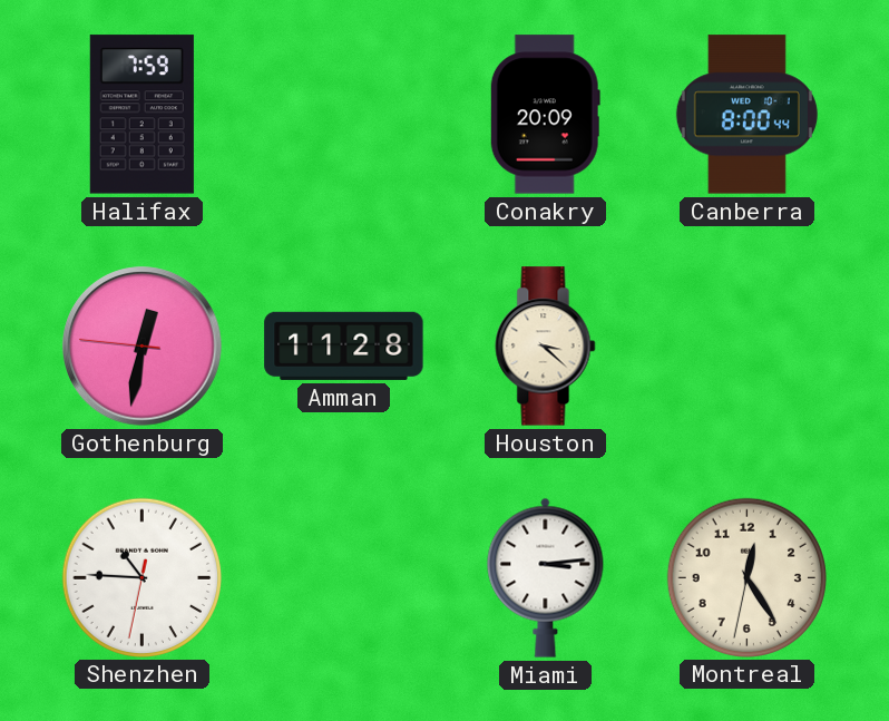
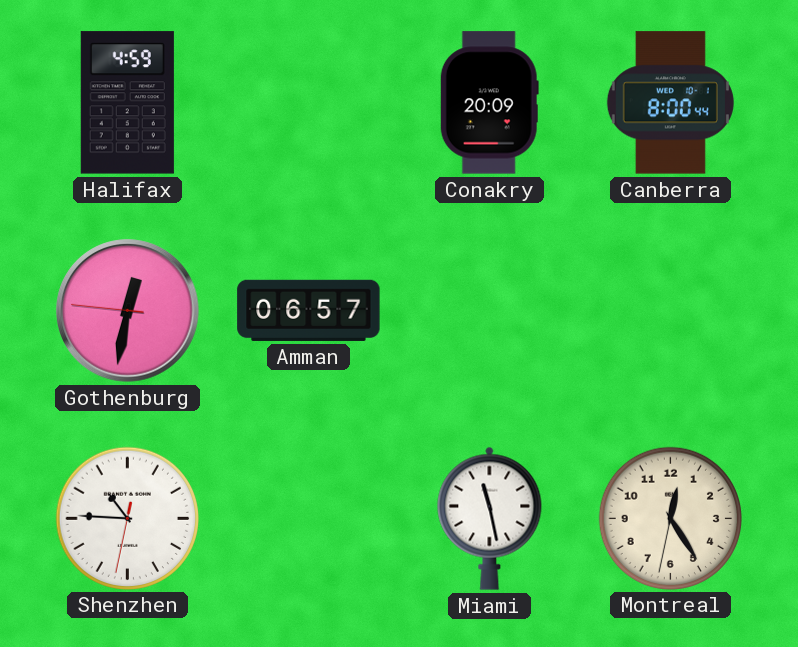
Halifax: 7:59 -> 4:59 (127, 103)
Amman: 11:28 -> 06:57 (309, 310)
Houston: 3:22 -> none (546, 347)
Miami: 3:14 -> 11:28 (490, 518)
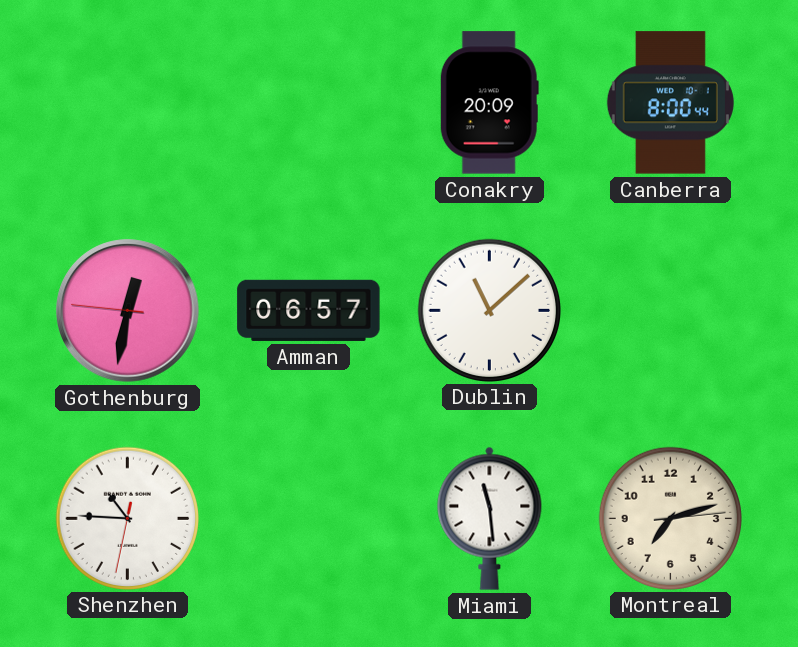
Halifax: 4:59 -> none (127, 103)
Dublin: none -> 11:08 (490, 310)
Miami: 11:28 -> 11:29 (490, 518)
Montreal: 12:24 -> 7:12 (671, 518)
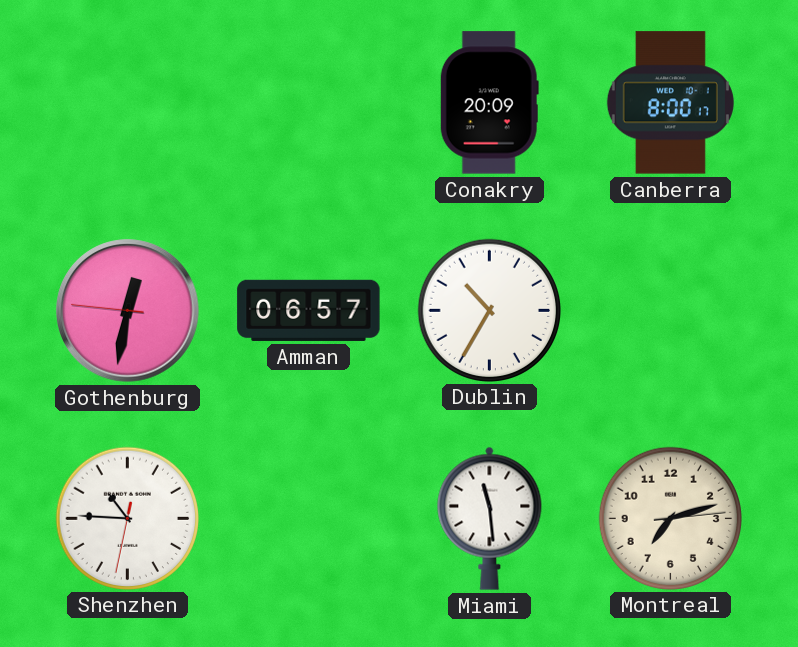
Canberra: 8:00:44 -> 8:00:17 (670, 103)
Dublin: 11:08 -> 10:35 (490, 310)
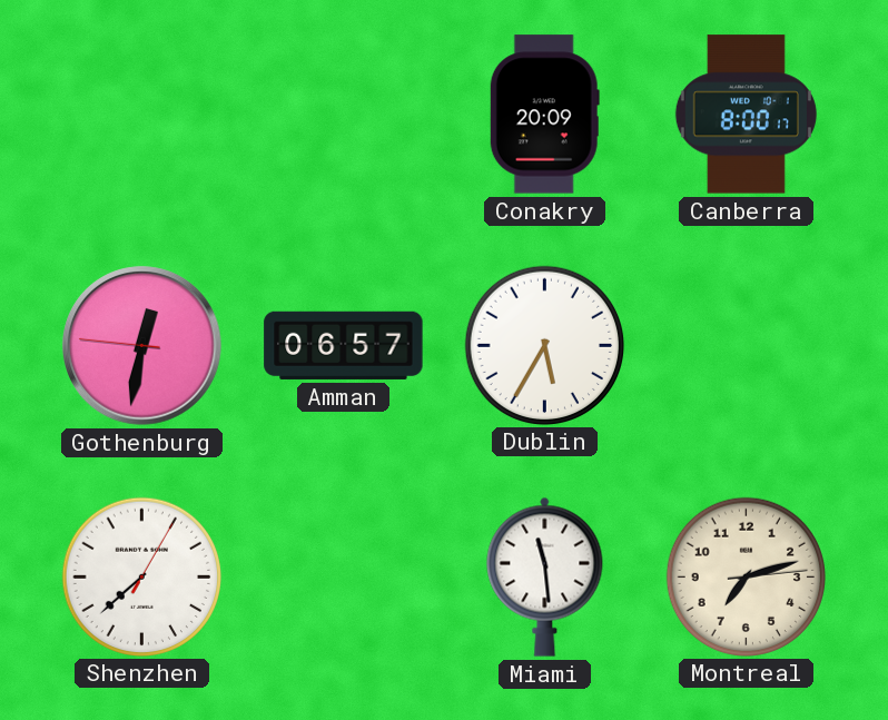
Dublin: 10:35 -> 5:35 (545, 345)
Shenzhen: 10:45 -> 7:38 (142, 576)
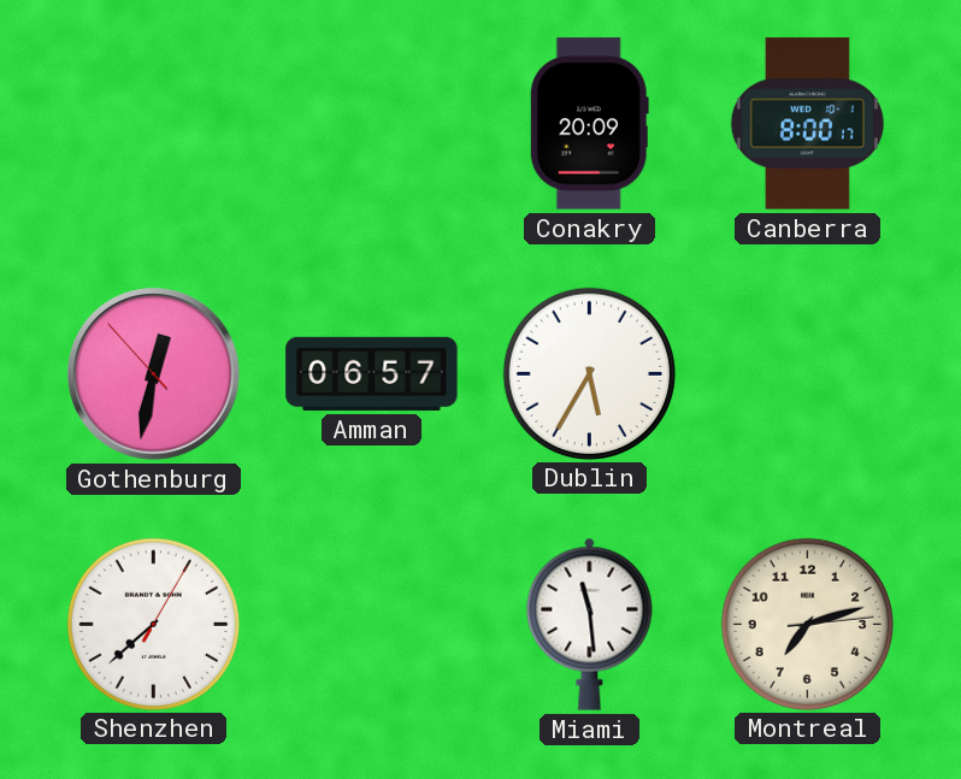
Gothenburg: 12:31:46 -> 12:31:53 (154, 374)
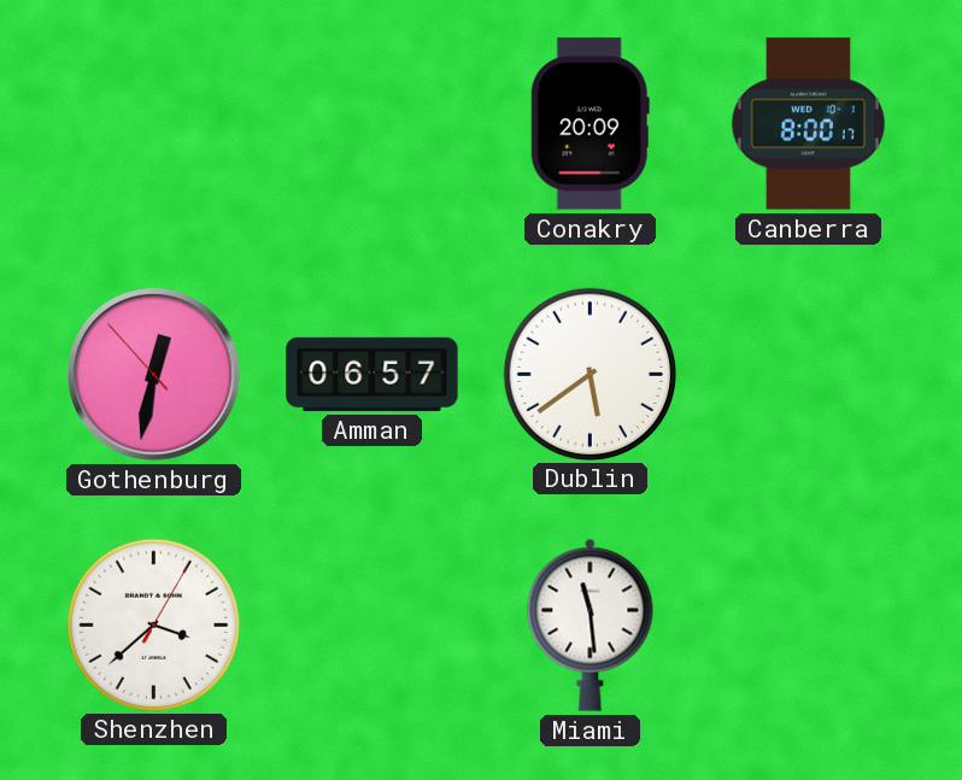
Dublin: 5:35 -> 5:39 (591, 374)
Shenzhen: 7:38 -> 3:38 (154, 624)
Montreal: 7:12 -> none (808, 624)
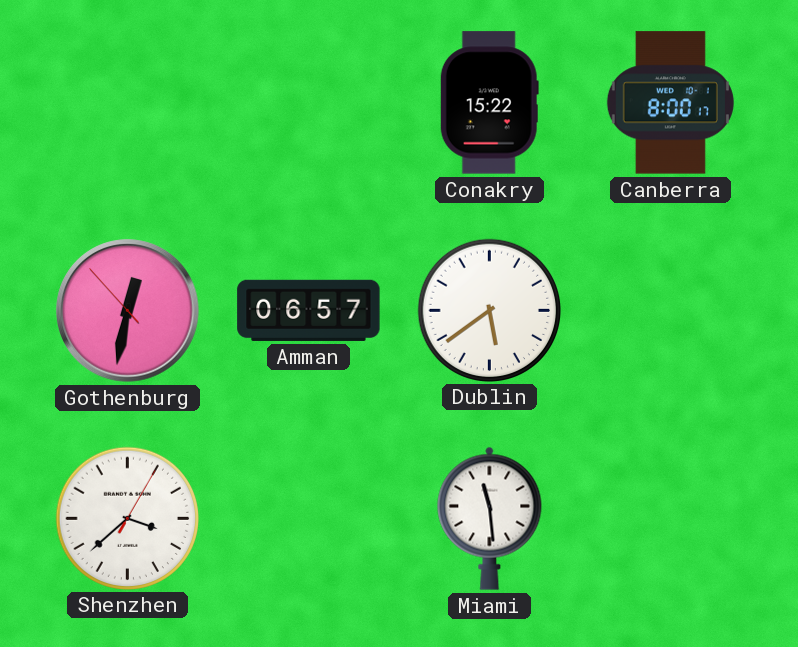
Conakry: 20:09 -> 15:22 (489, 103)
